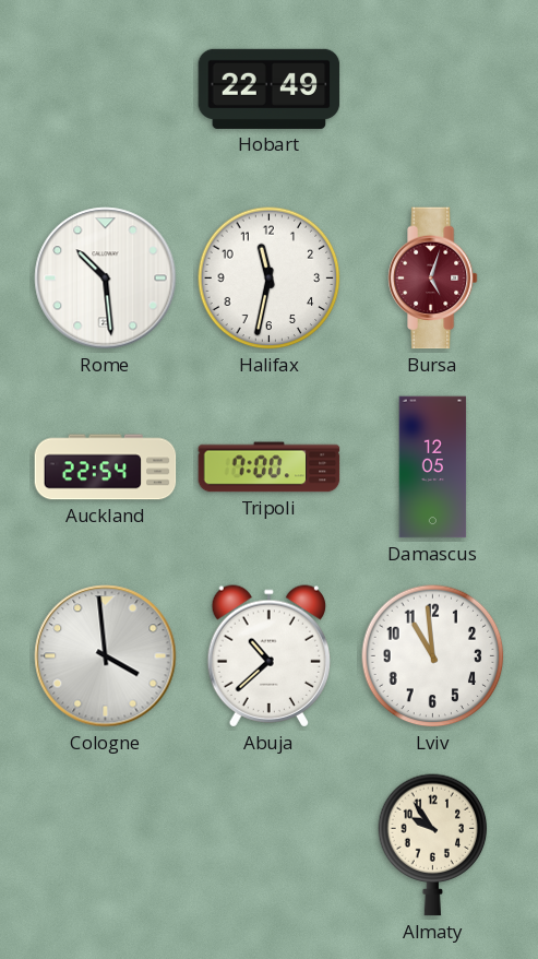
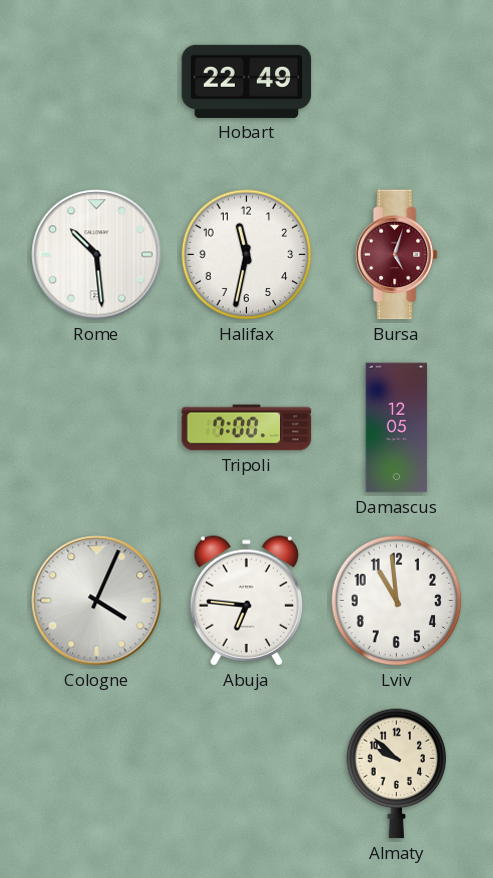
Auckland: 22:54 -> none (106, 467)
Cologne: 3:59 -> 4:04 (97, 601)
Abuja: 10:38 -> 6:46 (246, 601)
Almaty: 9:54 -> 9:52 (397, 774)
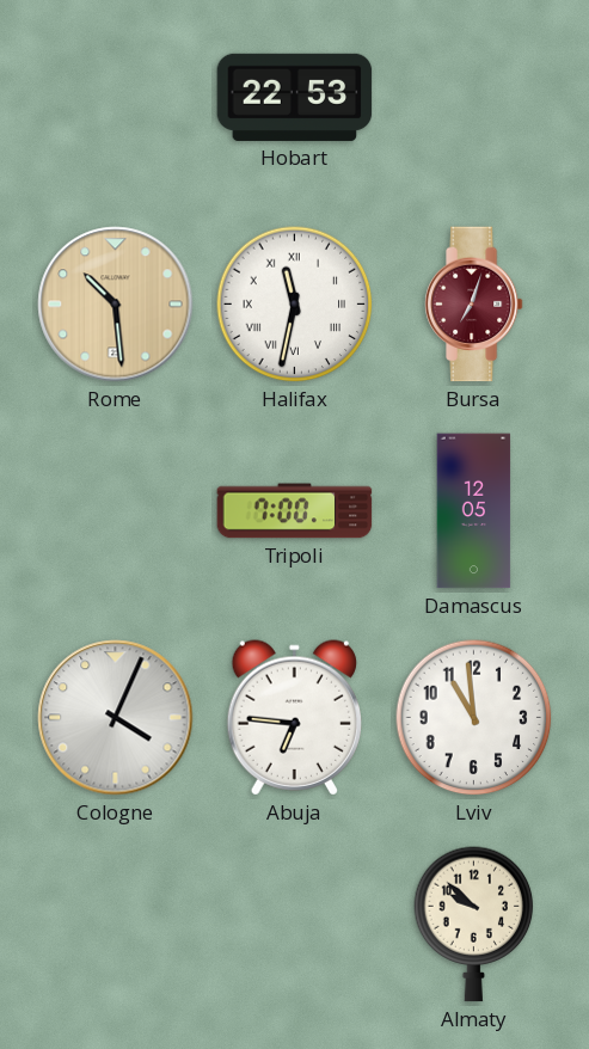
Hobart: 22:49 -> 22:53 (295, 97)
Rome dial: white -> champagne (116, 305)
Halifax numerals: Arabic -> Roman (295, 305)
Bursa: 5:03 -> 7:03 (473, 305)
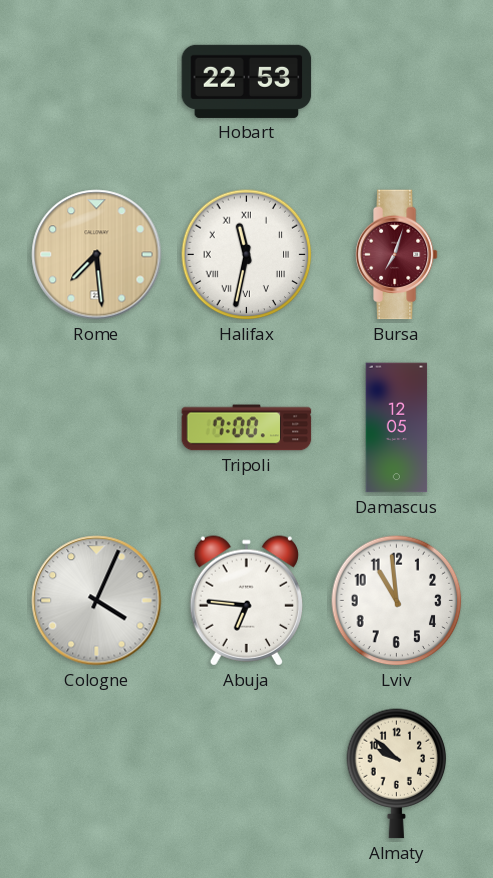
Rome: 10:29 -> 7:29 (97, 255)
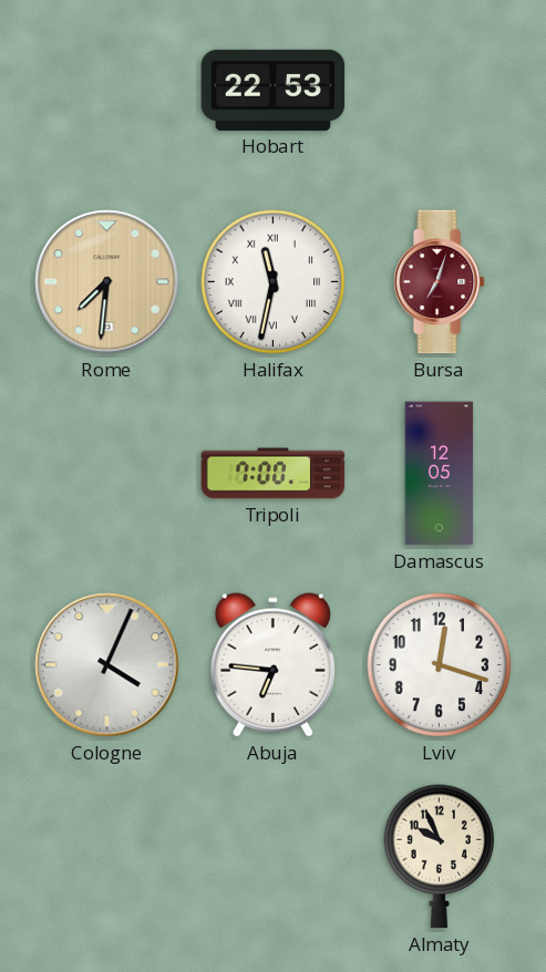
Rome: 7:29 -> 7:31 (107, 282)
Lviv: 10:59 -> 12:18 (440, 665)
Almaty: 9:52 -> 9:56 (440, 857)
